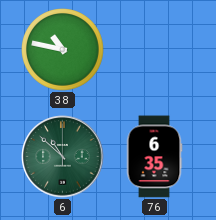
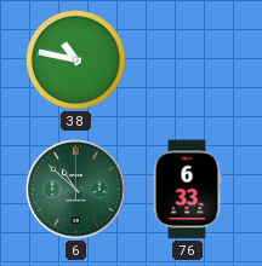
76: 6:35 -> 6:33 (187, 190)
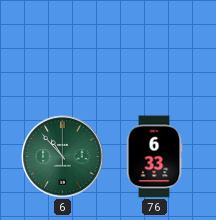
38: 10:47 -> none (76, 60)
6: 10:52 -> 10:53 (63, 157)
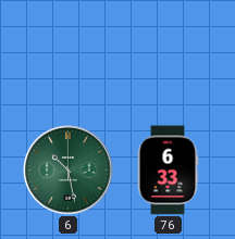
6: 10:53 -> 10:28 (69, 171)
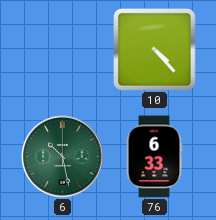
10: none -> 4:23 (155, 50)
